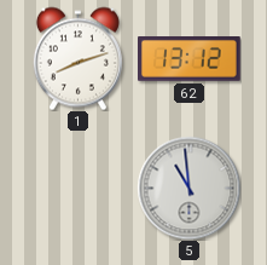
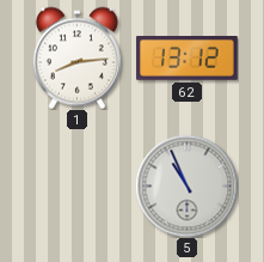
1: 8:12 -> 8:14 (76, 57)
5: 10:59 -> 10:56 (186, 185)
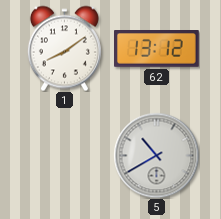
1: 8:14 -> 8:09 (64, 48)
5: 10:56 -> 10:40 (156, 155)
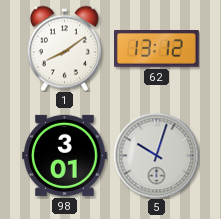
98: none -> 3:01 (65, 155)
5: 10:40 -> 10:03 (156, 155)
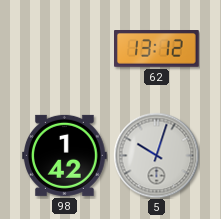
1: 8:09 -> none (64, 48)
98: 3:01 -> 1:42 (65, 155)
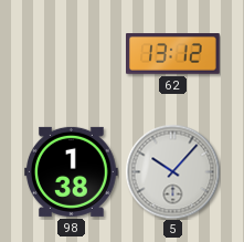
98: 1:42 -> 1:38 (72, 171)
5: 10:03 -> 10:07 (172, 171)
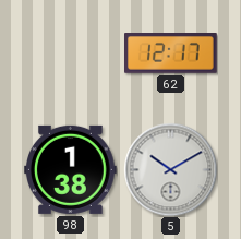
62: 13:12 -> 12:17 (171, 53)
5: 10:07 -> 10:10 (170, 169)
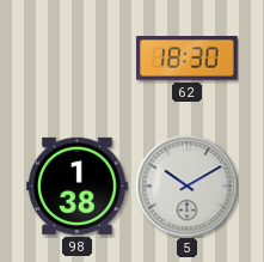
62: 12:17 -> 18:30 (188, 59)
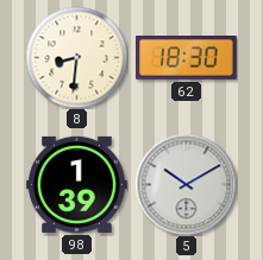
8: none -> 8:31 (76, 57)
98: 1:38 -> 1:39 (77, 184)
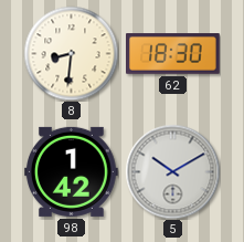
98: 1:39 -> 1:42 (72, 171)
